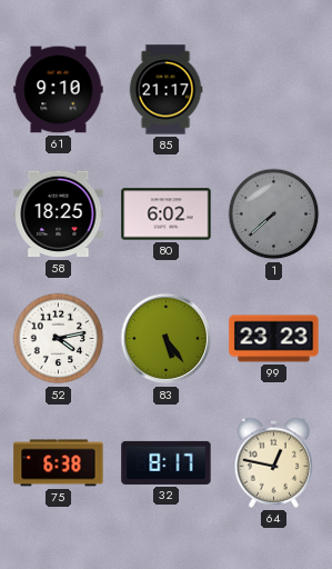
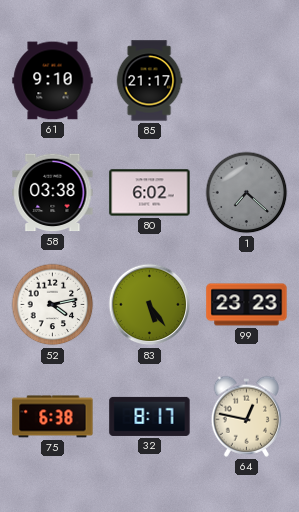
58: 18:25 -> 03:38 (53, 193)
1: 7:38 -> 7:22 (247, 193)
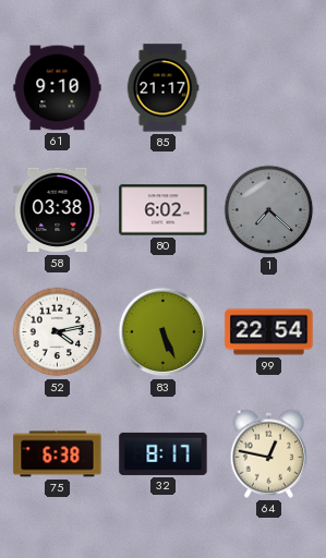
83: 5:24 -> 5:26 (164, 332)
99: 23:23 -> 22:54 (269, 332)
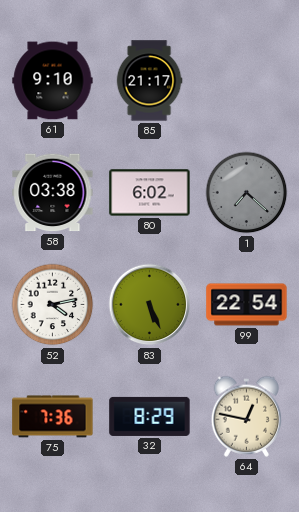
75: 6:38 -> 7:36 (53, 417)
32: 8:17 -> 8:29 (150, 416)
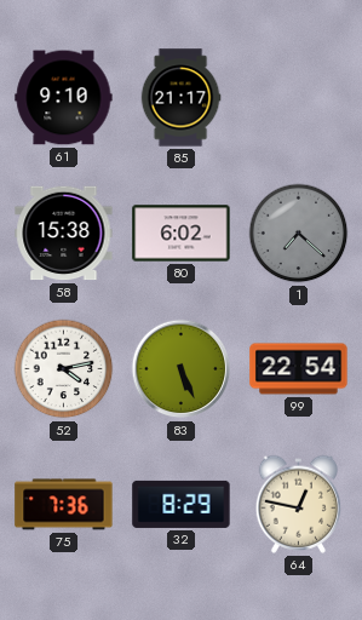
58: 03:38 -> 15:38 (64, 234)
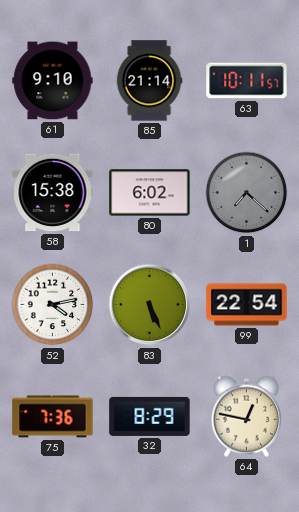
85: 21:17 -> 21:14 (149, 81)
63: none -> 10:11 (247, 81)
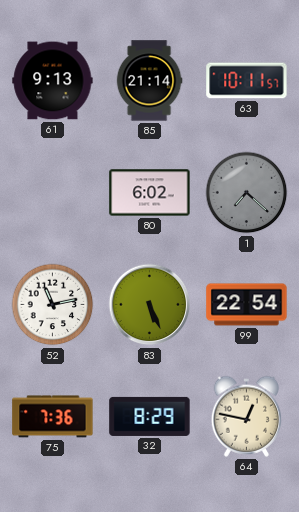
61: 9:10 -> 9:13 (53, 81)
58: 15:38 -> none (53, 193)
52: 4:13 -> 11:13 (53, 305)
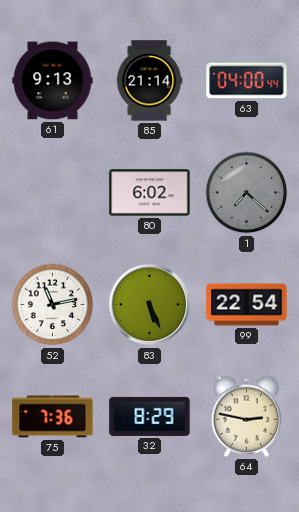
63: 10:11 -> 04:00 (247, 81)
64: 12:47 -> 2:47 (247, 416)
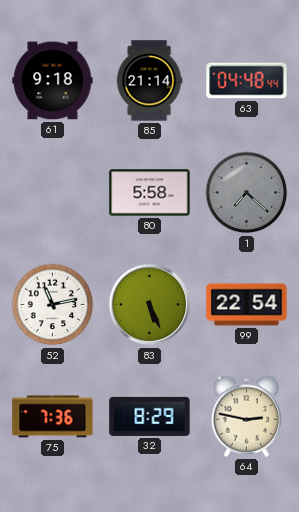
61: 9:13 -> 9:18 (53, 81)
63: 04:00 -> 04:48 (247, 81)
80: 6:02 -> 5:58 (150, 193)
